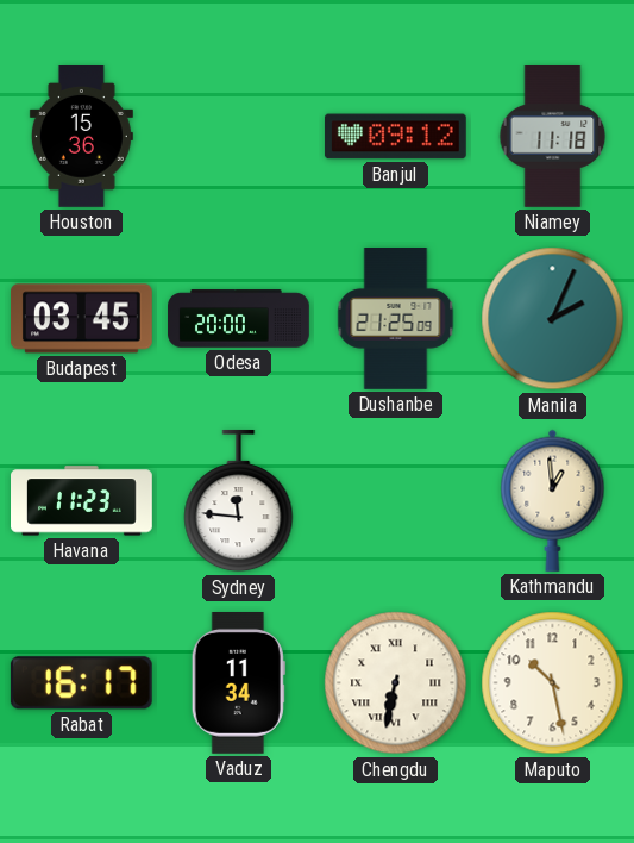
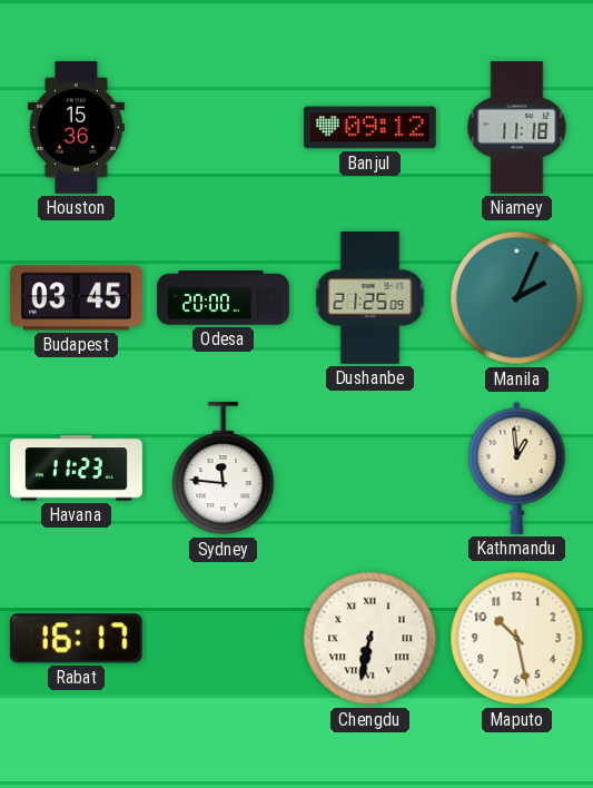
Vaduz: 11:34 -> none (238, 683)
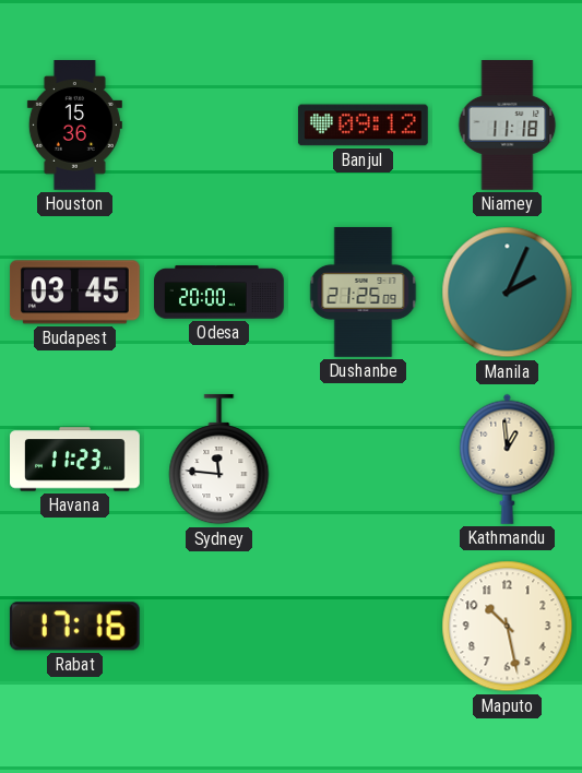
Rabat: 16:17 -> 17:16 (74, 627)
Chengdu: 6:32 -> none (370, 639)
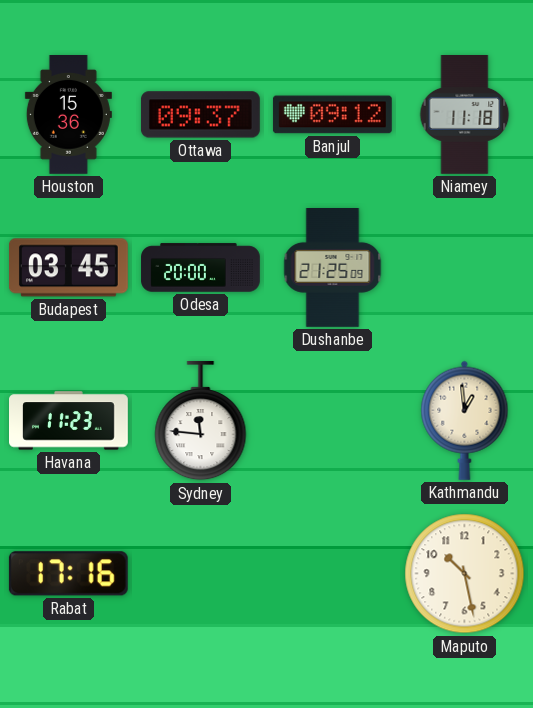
Ottawa: none -> 09:37 (200, 115)
Manila: 2:04 -> none (508, 293)
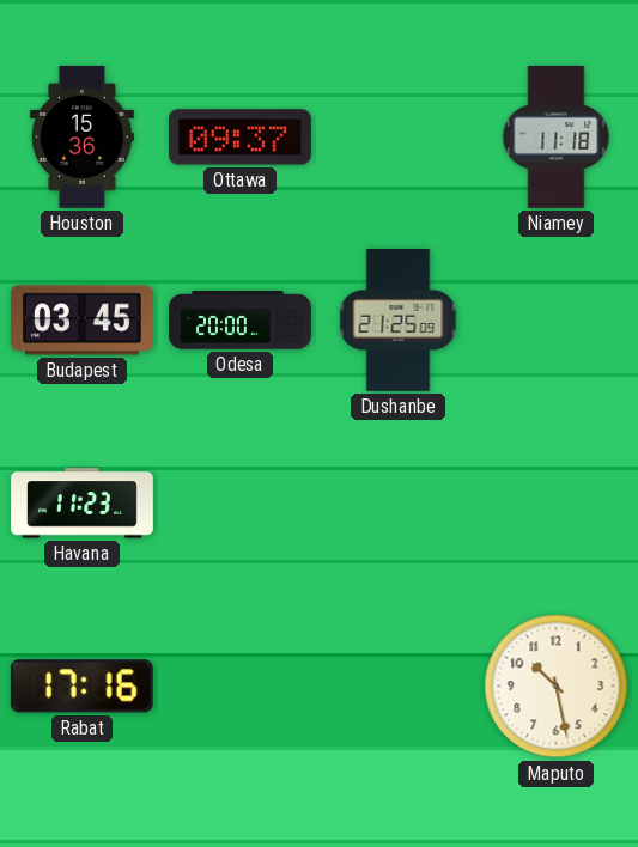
Banjul: 09:12 -> none (332, 115)
Sydney: 11:46 -> none (201, 421)
Kathmandu: 12:59 -> none (465, 420)
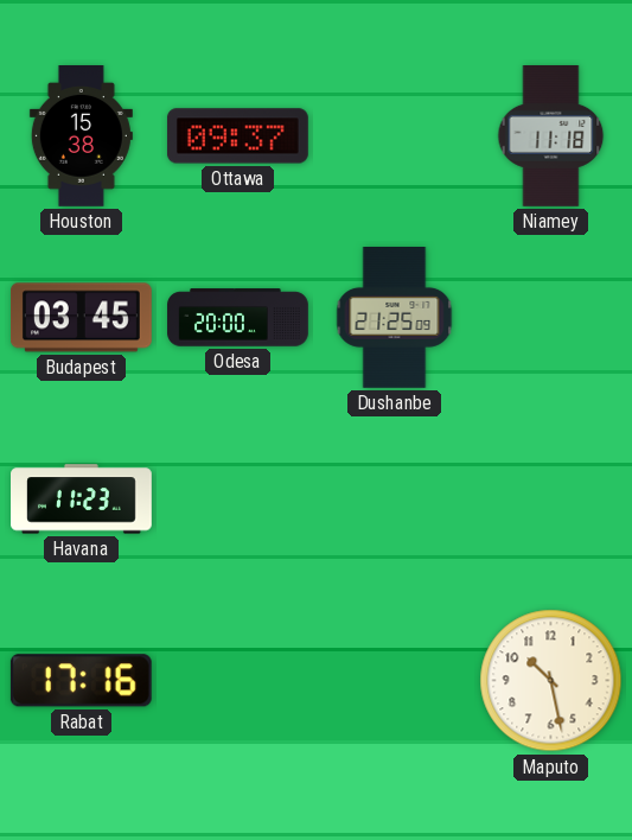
Houston: 15:36 -> 15:38 (81, 136)
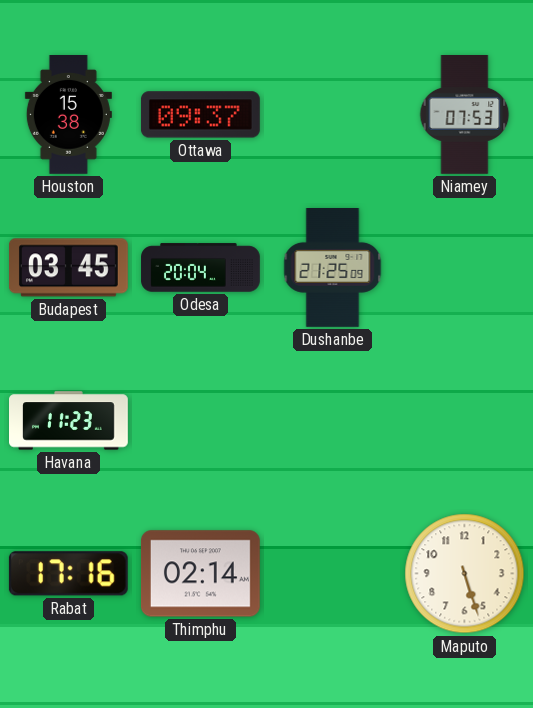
Niamey: 11:18 -> 07:53 (465, 115)
Odesa: 20:00 -> 20:04 (201, 268)
Thimphu: none -> 02:14 (200, 574)
Maputo: 10:28 -> 5:27 (465, 574)
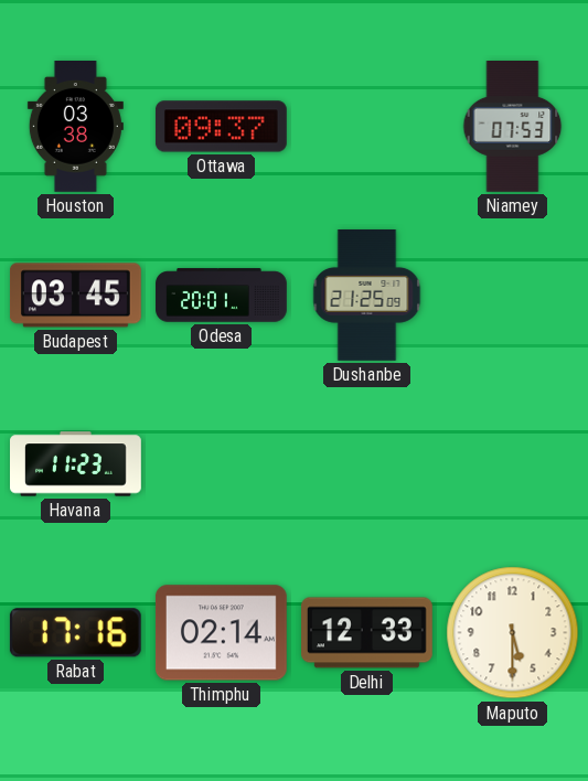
Houston: 15:38 -> 03:38 (75, 127)
Odesa: 20:04 -> 20:01 (222, 296)
Delhi: none -> 12:33 (367, 633)
Maputo: 5:27 -> 5:30 (513, 633)
